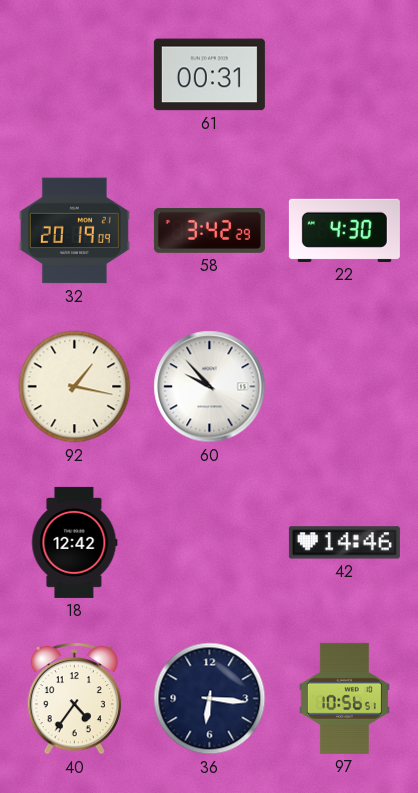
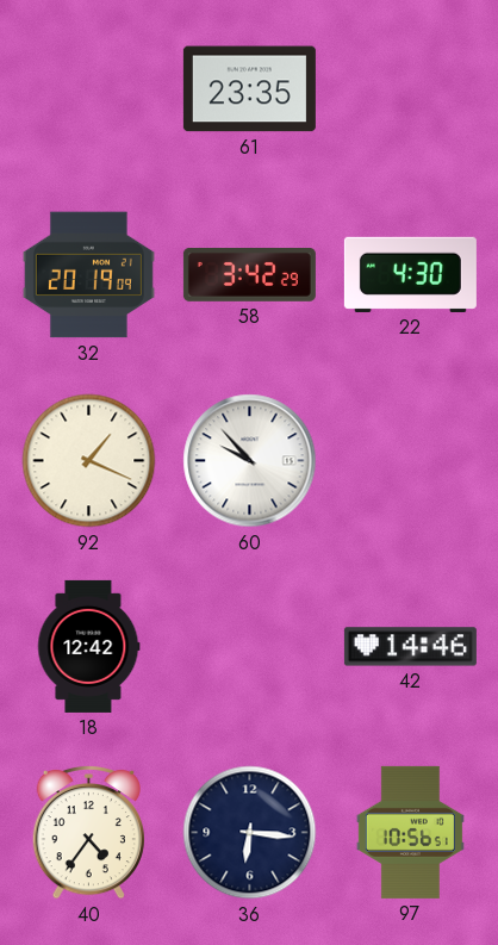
61: 00:31 -> 23:35 (249, 89)
92: 1:17 -> 1:19 (89, 461)
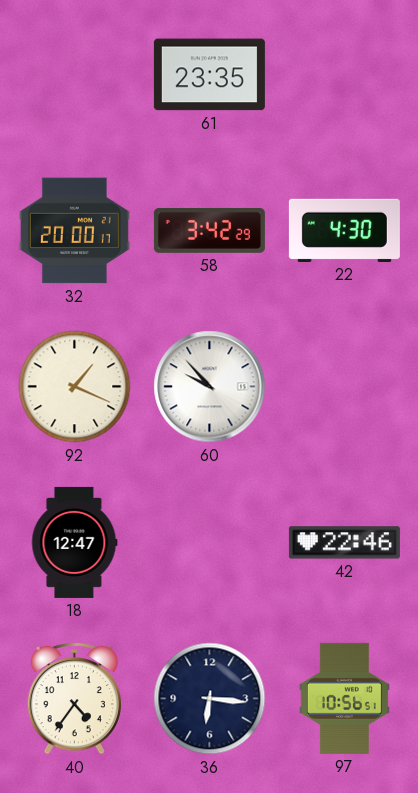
32: 20:19 -> 20:00 (74, 231)
18: 12:42 -> 12:47 (74, 542)
42: 14:46 -> 22:46 (344, 543)
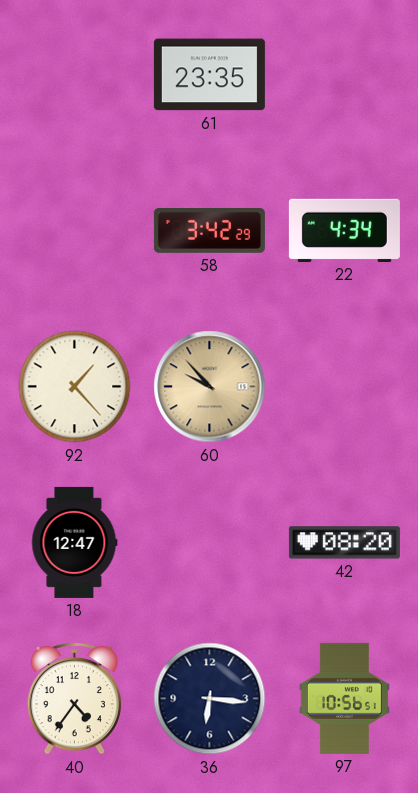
32: 20:00 -> none (74, 231)
22: 4:30 -> 4:34 (344, 230)
92: 1:19 -> 1:23 (75, 387)
60 dial: white -> champagne (210, 387)
42: 22:46 -> 08:20 (344, 543)
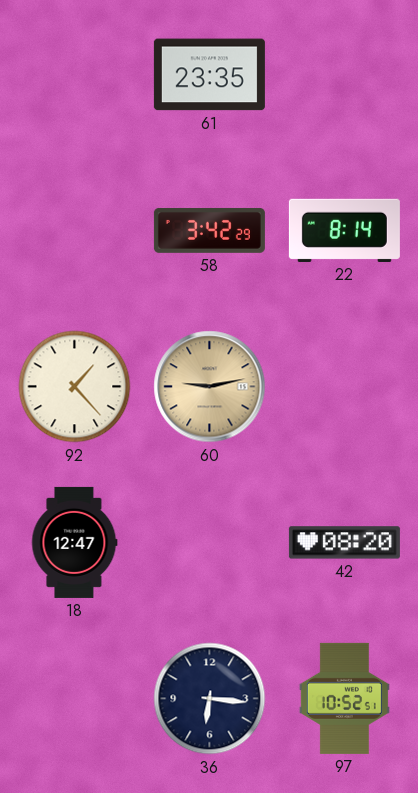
22: 4:34 -> 8:14 (344, 230)
60: 9:53 -> 9:13 (210, 387)
40: 4:36 -> none (74, 698)
97: 10:56 -> 10:52 (344, 698)
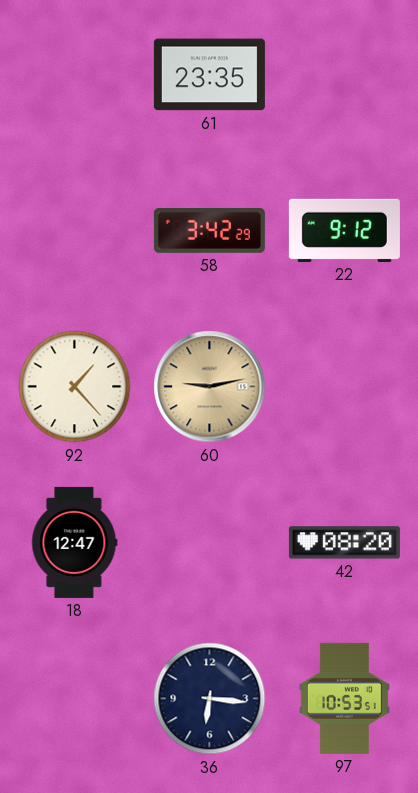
22: 8:14 -> 9:12 (344, 230)
97: 10:52 -> 10:53 (344, 698)
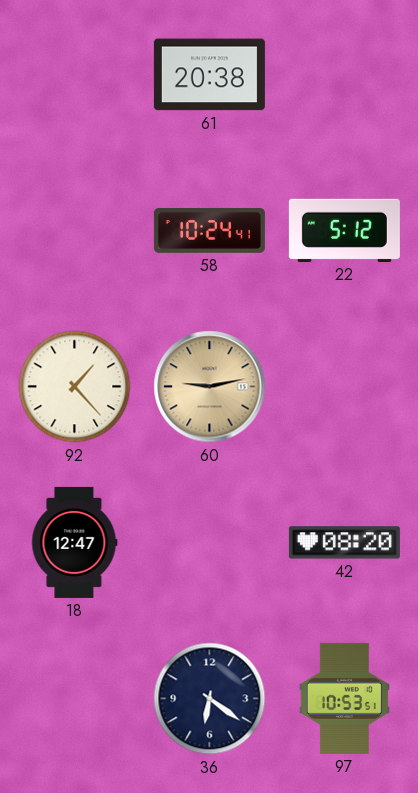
61: 23:35 -> 20:38 (209, 75)
58: 3:42 -> 10:24 (209, 230)
22: 9:12 -> 5:12 (344, 230)
36: 6:16 -> 6:21 (210, 699)
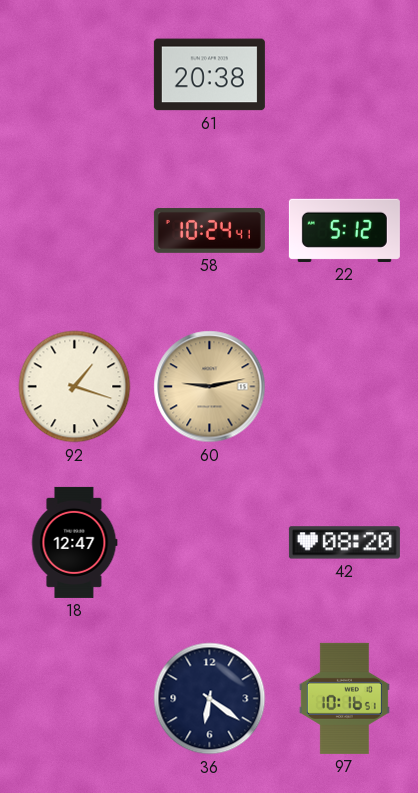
92: 1:23 -> 1:18 (75, 387)
97: 10:53 -> 10:16 (344, 698)
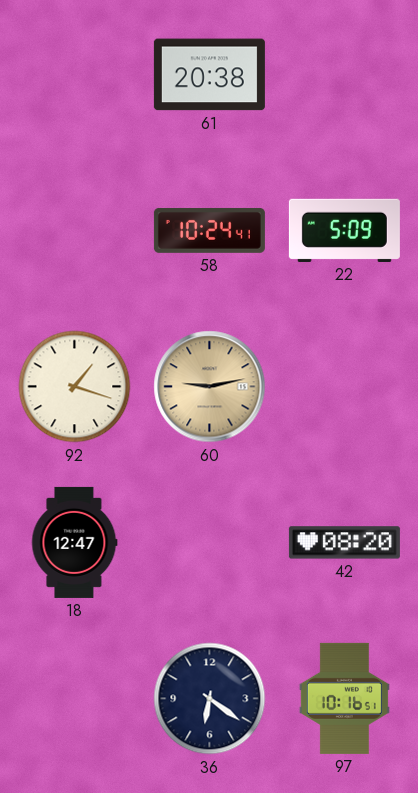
22: 5:12 -> 5:09 (344, 230)
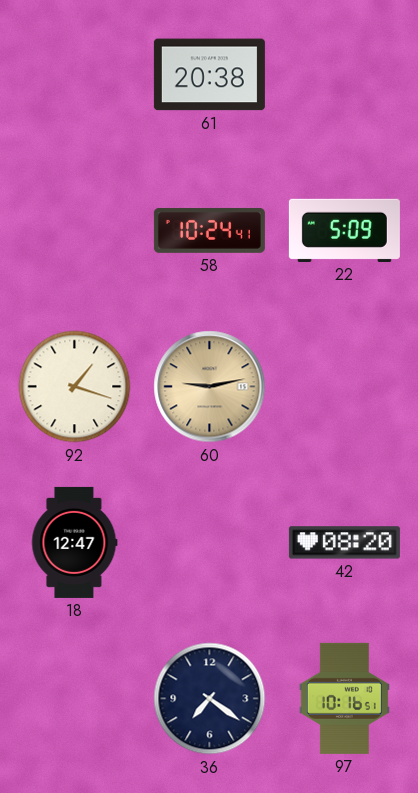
36: 6:21 -> 7:21 (210, 699)
